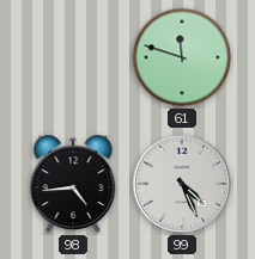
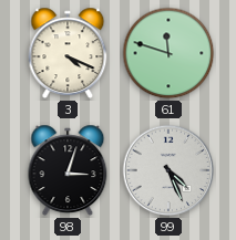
3: none -> 4:19 (68, 53)
98: 4:44 -> 3:03 (68, 170)
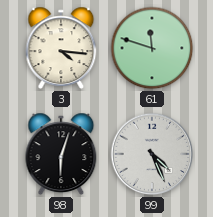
3: 4:19 -> 4:16 (61, 48)
98: 3:03 -> 6:03 (61, 154)
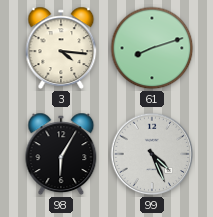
61: 11:48 -> 8:12 (152, 48)
98: 6:03 -> 6:05 (61, 154)
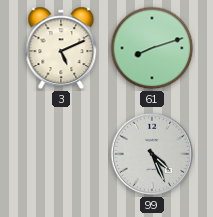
3: 4:16 -> 5:11 (61, 48)
98: 6:05 -> none (61, 154)
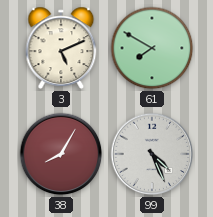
61: 8:12 -> 7:50 (152, 48)
38: none -> 8:05 (61, 154)
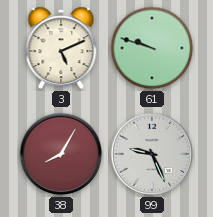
61: 7:50 -> 9:48 (152, 48)
99: 4:26 -> 9:26 (152, 154)
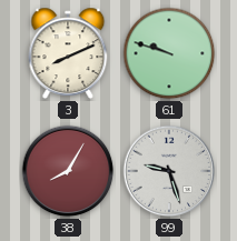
3: 5:11 -> 8:11 (68, 53)
99: 9:26 -> 9:27 (169, 171)
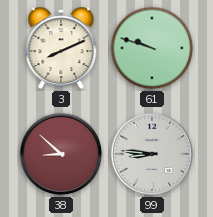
38: 8:05 -> 8:52 (61, 154)
99: 9:27 -> 8:46 (152, 154)
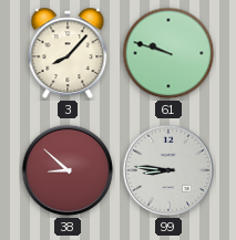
3: 8:11 -> 8:07 (68, 53)
